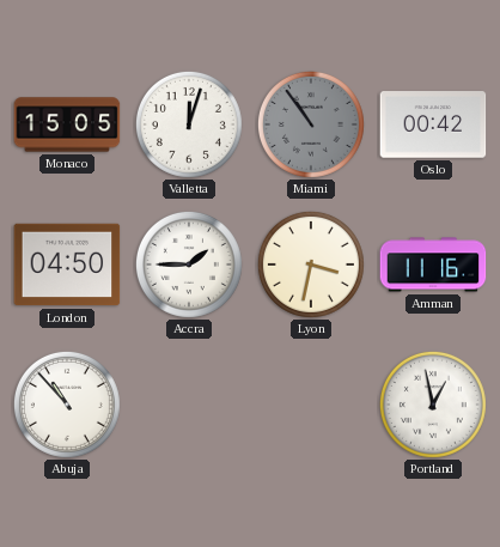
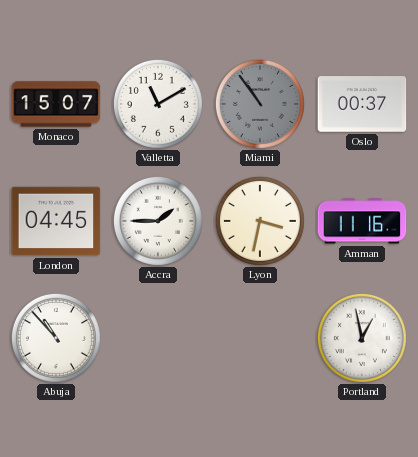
Monaco: 15:05 -> 15:07 (56, 104)
Valletta: 12:03 -> 11:10 (158, 104)
Oslo: 00:42 -> 00:37 (362, 104)
London: 04:50 -> 04:45 (56, 221)
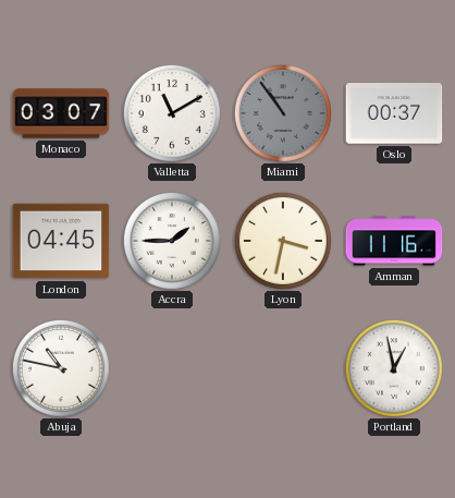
Monaco: 15:07 -> 03:07 (61, 113)
Abuja: 10:53 -> 10:47 (61, 368)
